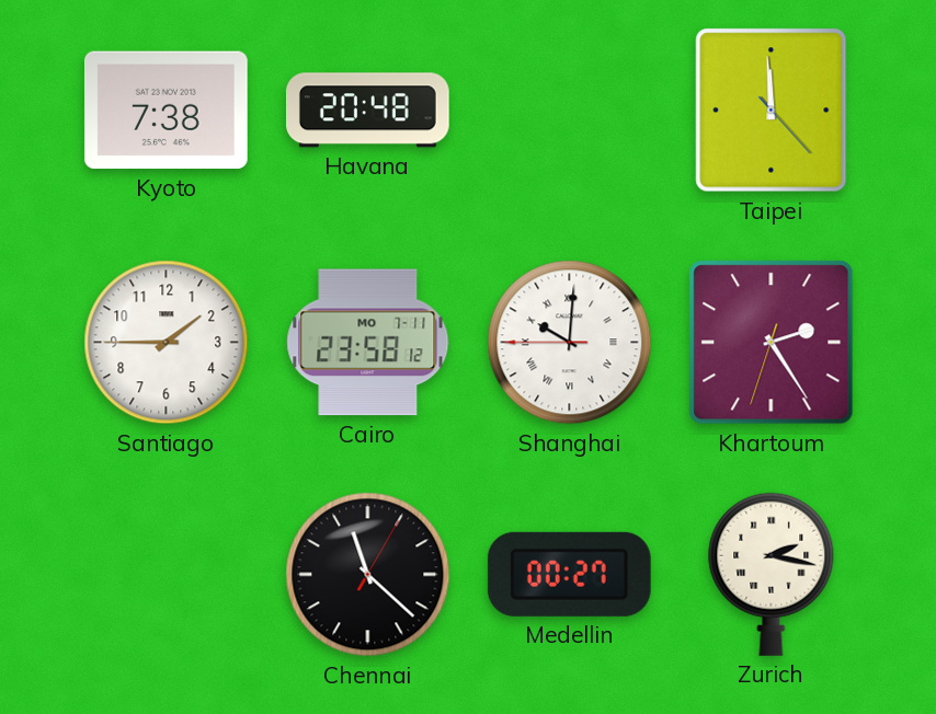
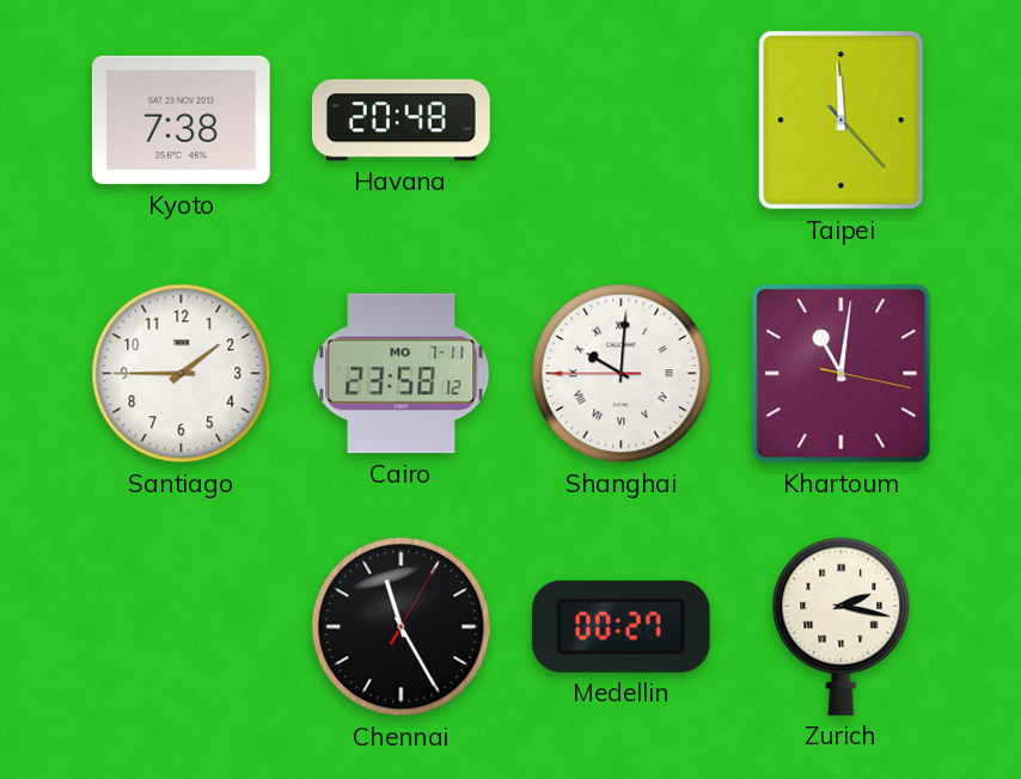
Khartoum: 2:24 -> 11:01 (842, 374)
Chennai: 11:22 -> 11:25 (402, 627)
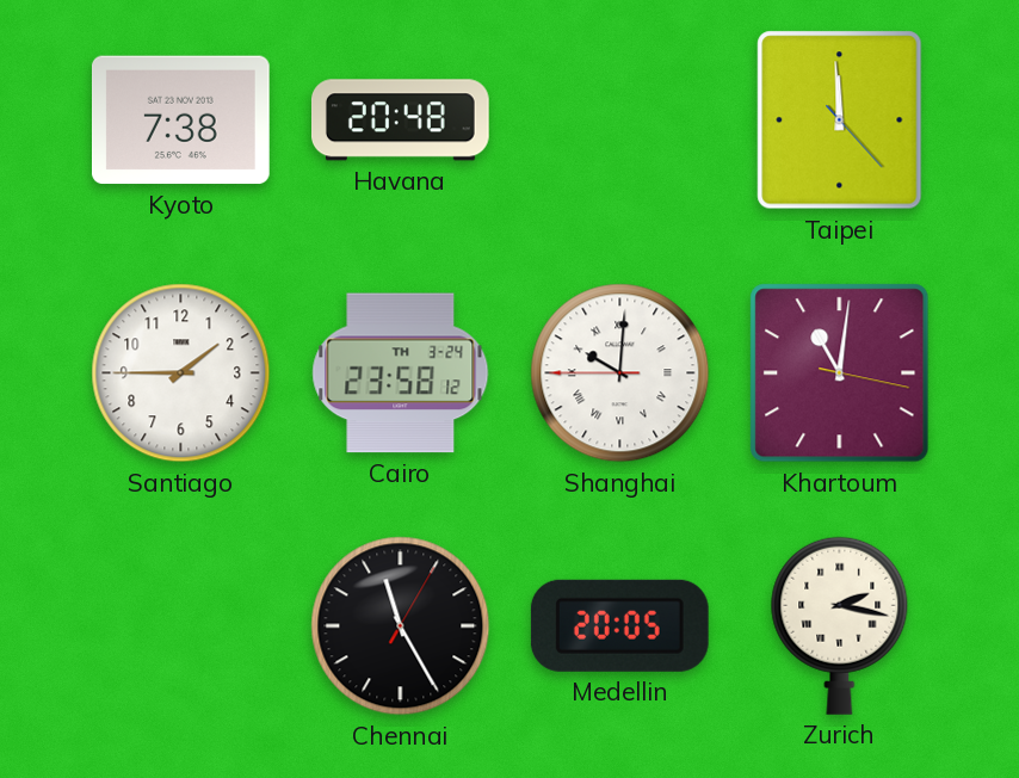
Cairo date: MO 7-11 -> TH 3-24 (401, 373)
Medellin: 00:27 -> 20:05 (619, 625)
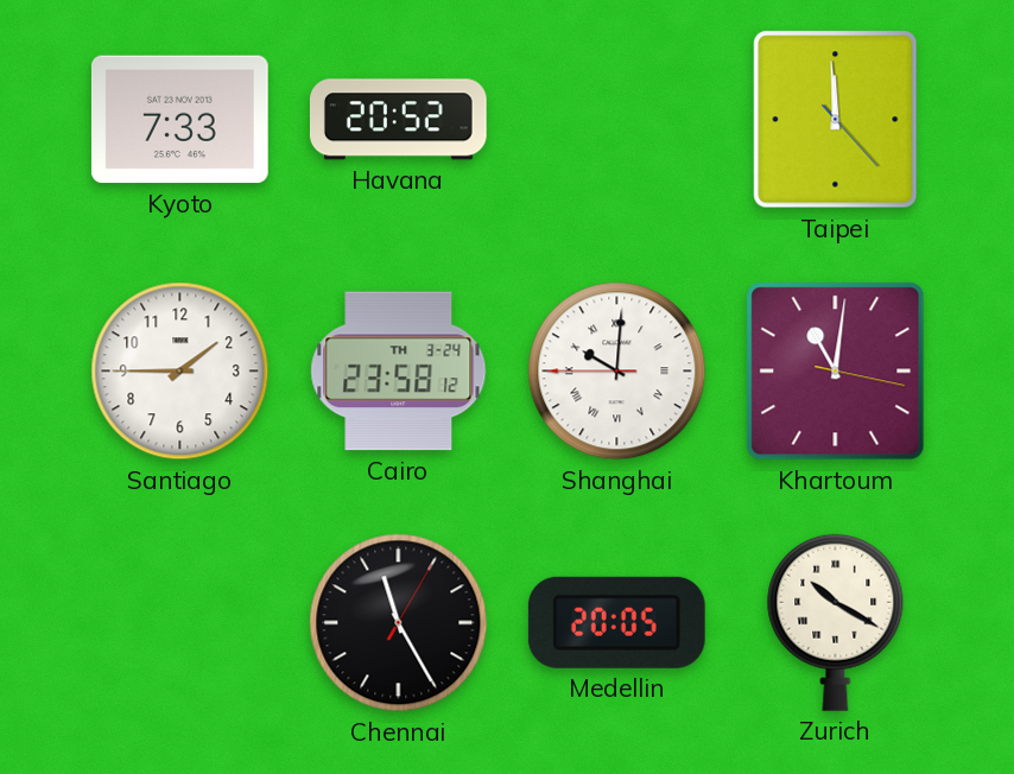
Kyoto: 7:38 -> 7:33 (179, 120)
Havana: 20:48 -> 20:52 (398, 120)
Zurich: 2:17 -> 10:20 (836, 622)
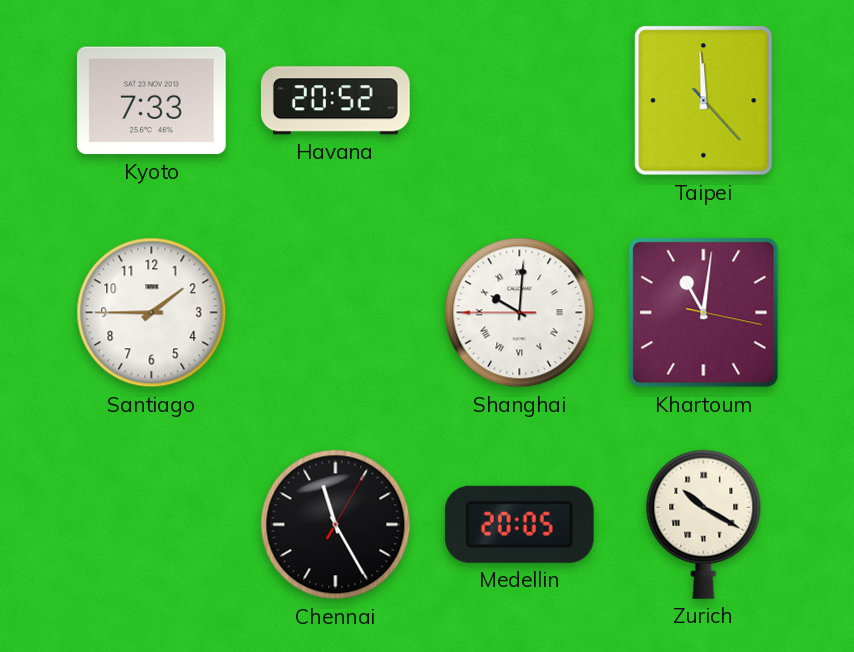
Cairo: 23:58 -> none (399, 372)
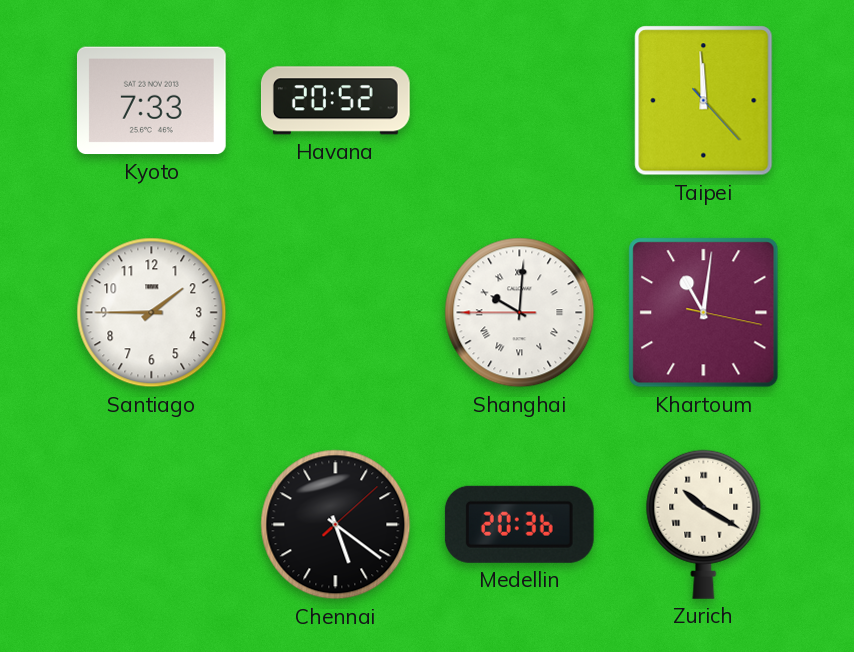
Chennai: 11:25 -> 5:21 (336, 525)
Medellin: 20:05 -> 20:36 (519, 524)
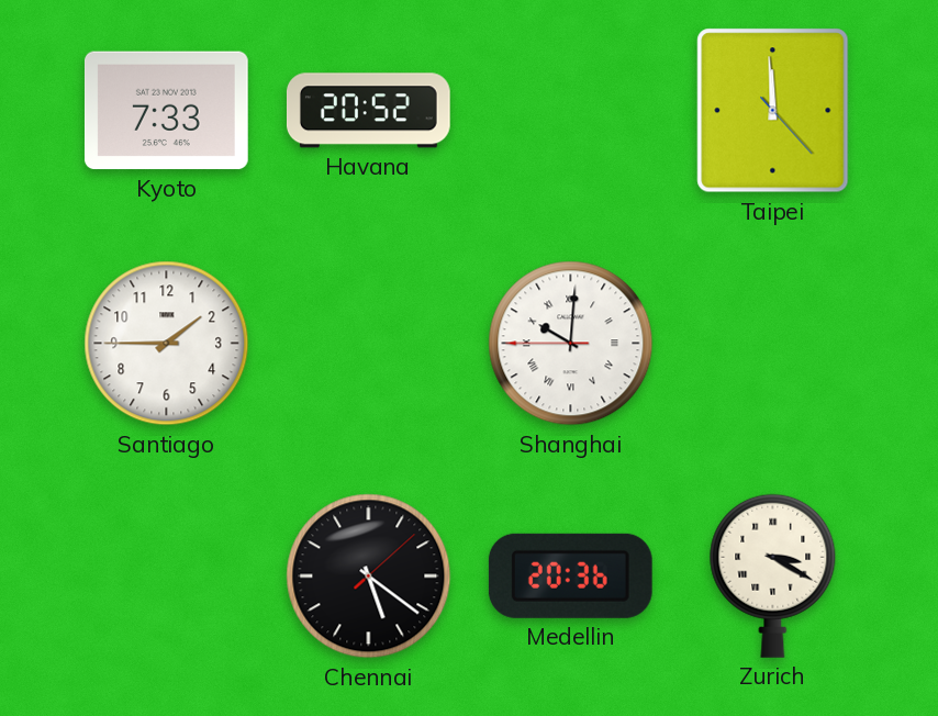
Khartoum: 11:01 -> none (704, 313)
Zurich: 10:20 -> 3:20 (773, 575)
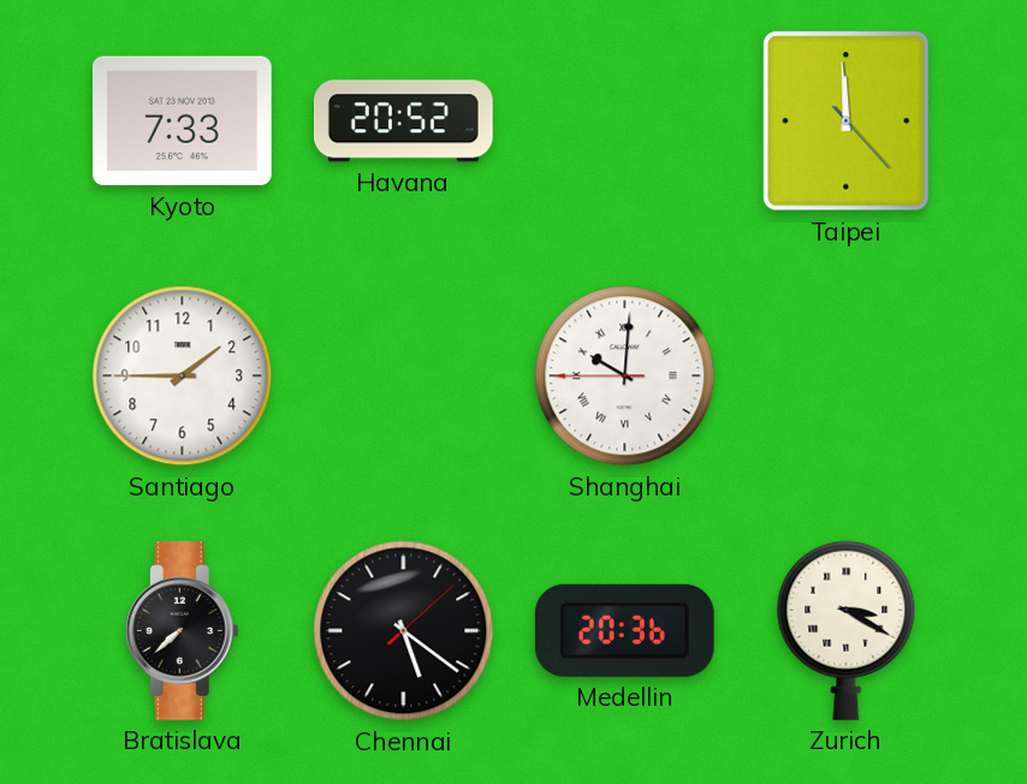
Bratislava: none -> 7:38 (182, 631)
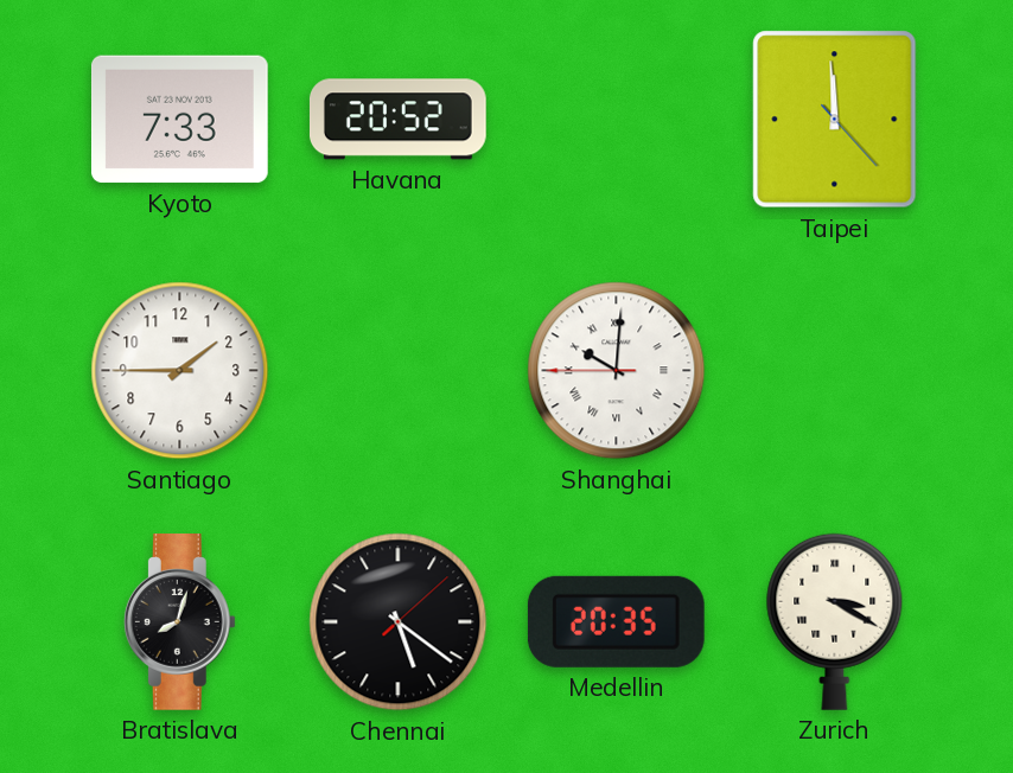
Bratislava: 7:38 -> 8:03 (179, 622)
Medellin: 20:36 -> 20:35 (616, 621)
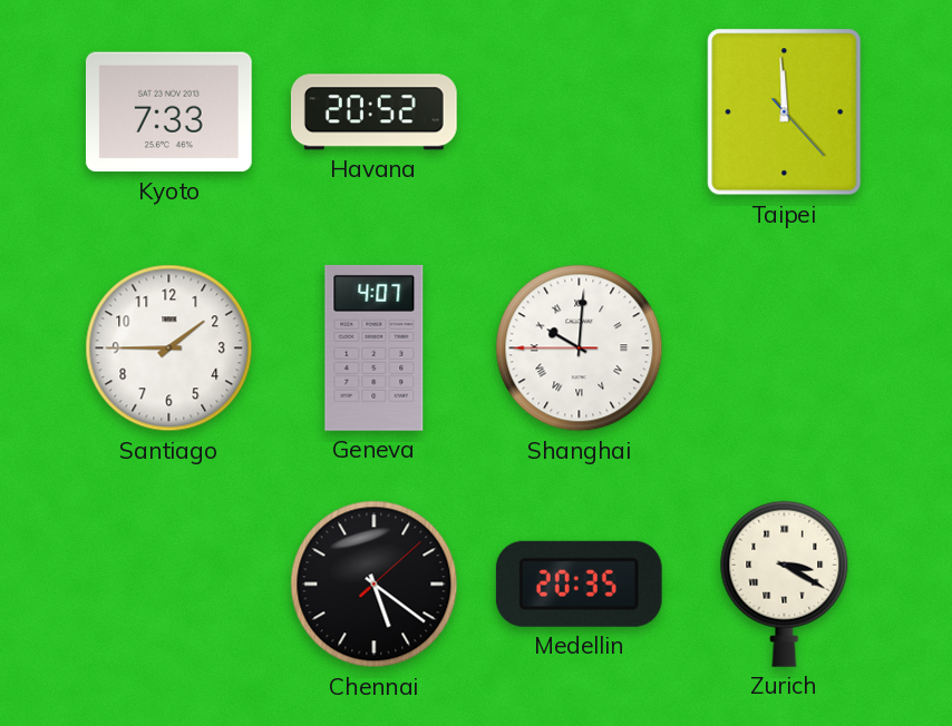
Geneva: none -> 4:07 (375, 347)
Bratislava: 8:03 -> none (179, 622)
